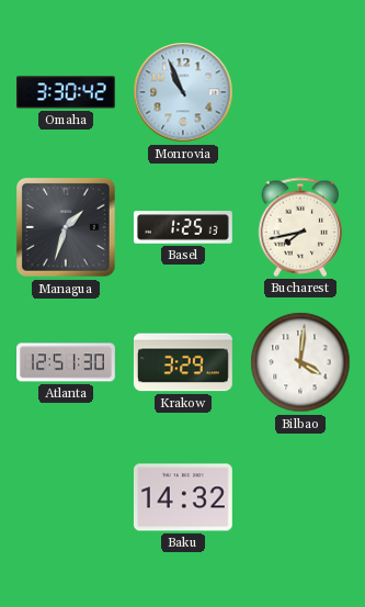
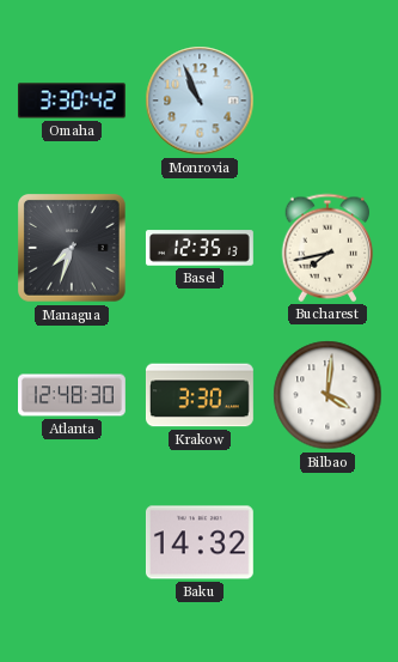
Managua: 1:33 -> 7:33 (73, 249)
Basel: 1:25 -> 12:35 (200, 248)
Atlanta: 12:51 -> 12:48 (73, 395)
Krakow: 3:29 -> 3:30 (200, 395)
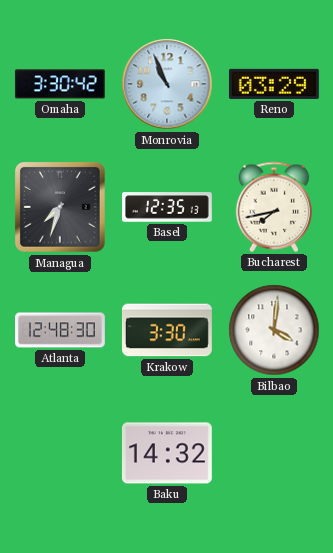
Reno: none -> 03:29 (274, 84)
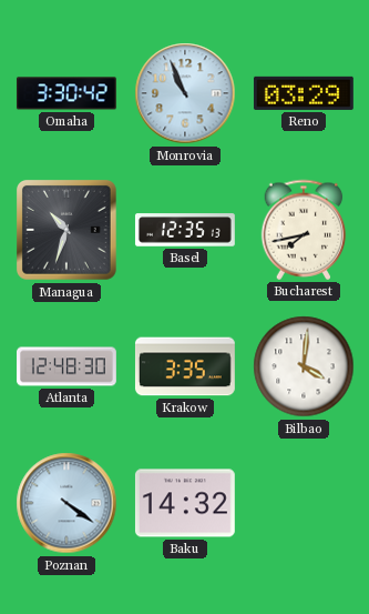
Managua: 7:33 -> 10:33 (68, 231)
Krakow: 3:30 -> 3:35 (185, 366)
Poznan: none -> 4:21 (66, 503)
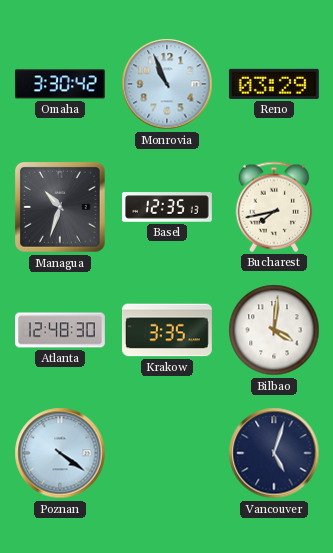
Baku: 14:32 -> none (185, 503)
Vancouver: none -> 5:03 (274, 453)
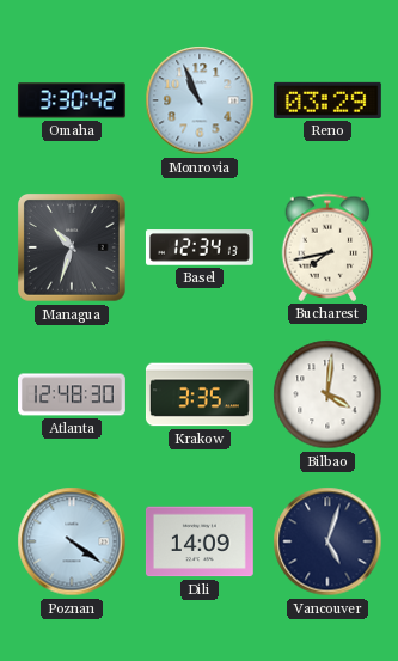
Basel: 12:35 -> 12:34 (200, 247)
Dili: none -> 14:09 (200, 541)
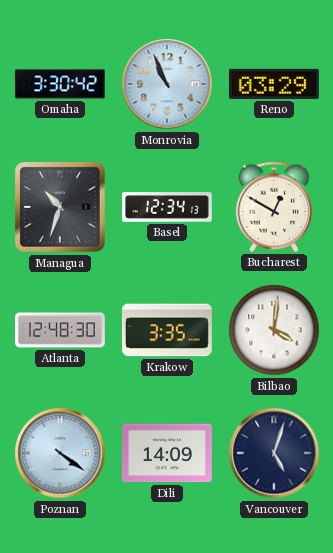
Bucharest: 7:43 -> 12:50 (274, 207)
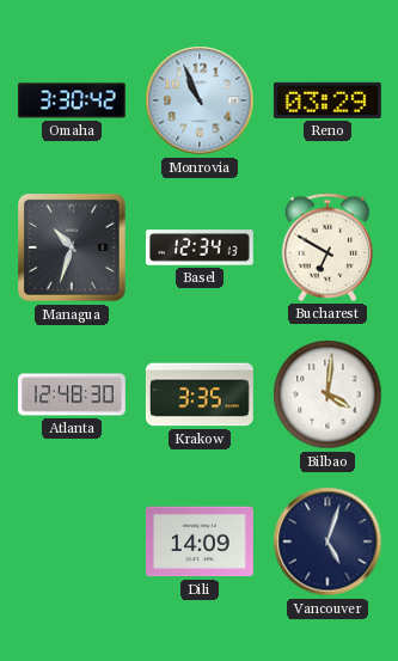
Bucharest: 12:50 -> 6:50 (327, 247)
Poznan: 4:21 -> none (60, 453)
